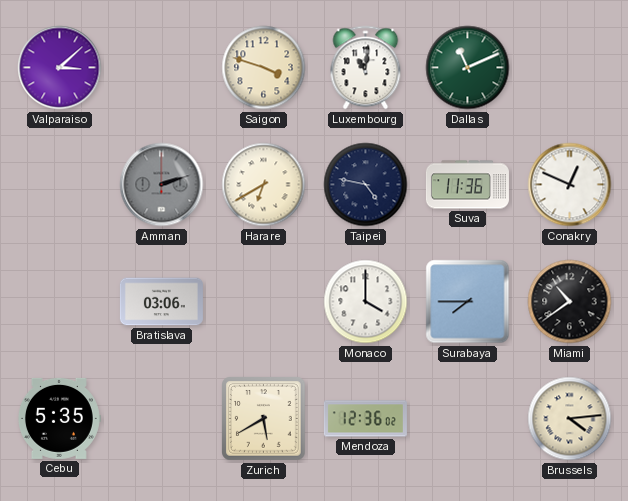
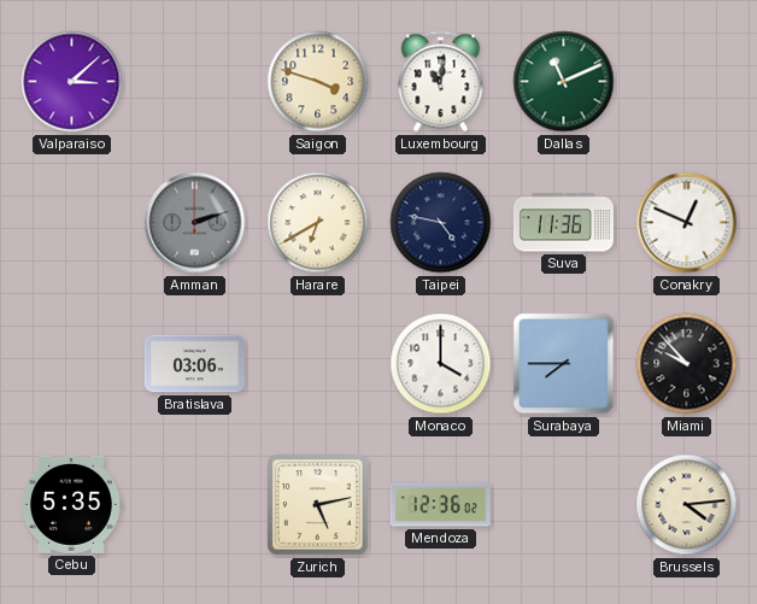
Miami: 10:39 -> 9:53 (687, 364)
Zurich: 5:40 -> 5:13 (318, 505)
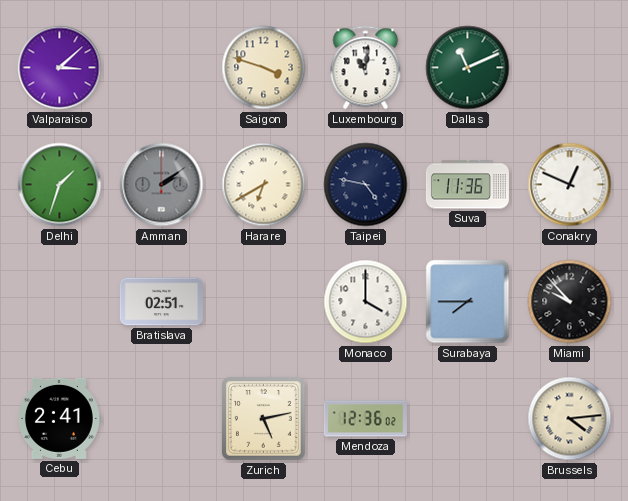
Delhi: none -> 1:33 (60, 185)
Amman: 2:12 -> 2:09 (162, 185)
Bratislava: 03:06 -> 02:51 (161, 302)
Cebu: 5:35 -> 2:41 (59, 418)
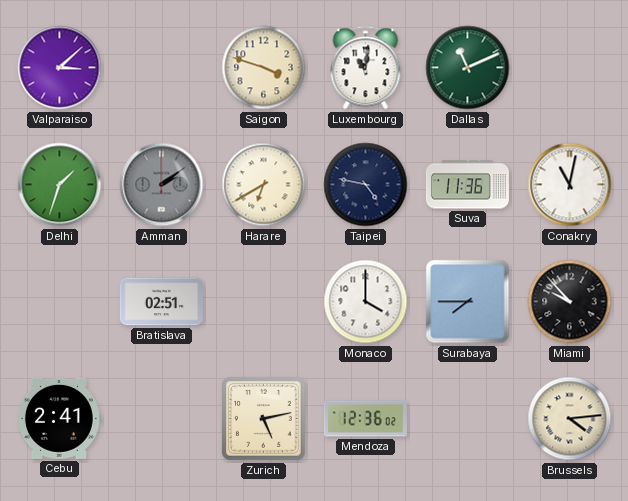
Conakry: 12:49 -> 11:02 (570, 185)
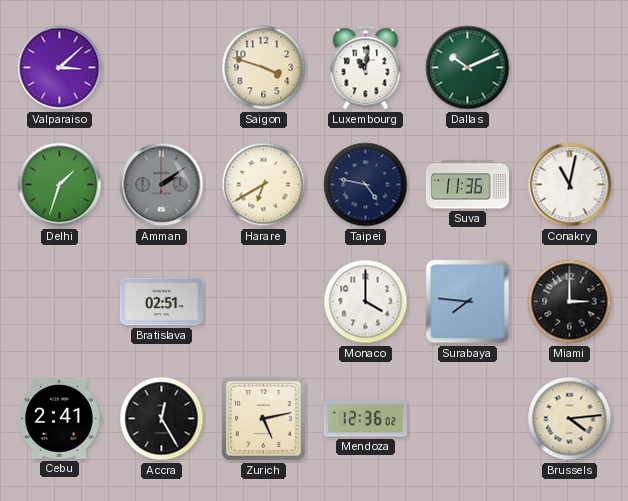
Dallas: 11:11 -> 10:11 (468, 68)
Surabaya: 7:45 -> 7:46 (468, 302)
Miami: 9:53 -> 3:00 (570, 302)
Accra: none -> 12:25 (162, 419)
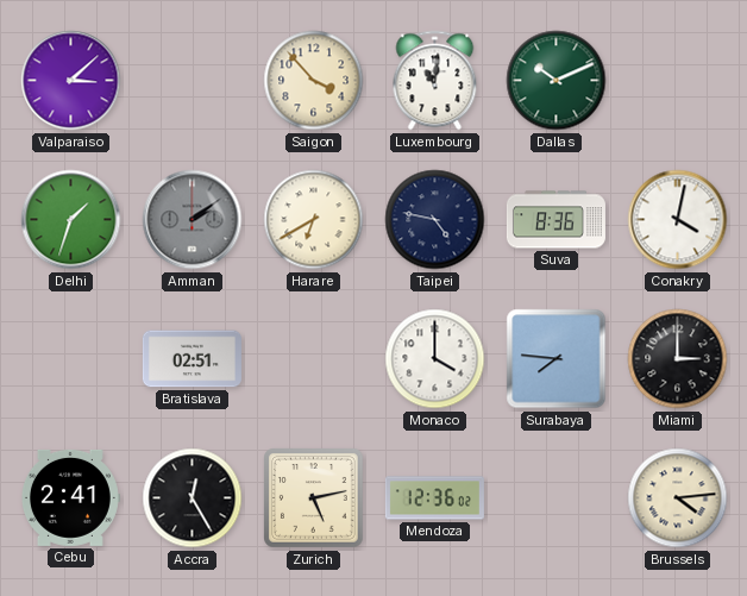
Saigon: 3:48 -> 3:53 (314, 81)
Suva: 11:36 -> 8:36 (555, 220)
Conakry: 11:02 -> 4:02 (678, 220)
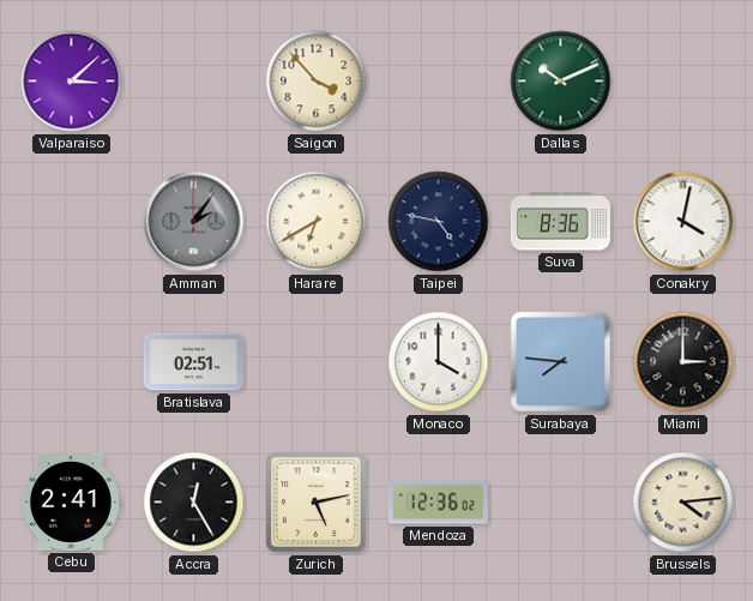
Luxembourg: 11:01 -> none (435, 81)
Delhi: 1:33 -> none (71, 220)
Amman: 2:09 -> 2:06 (194, 222)
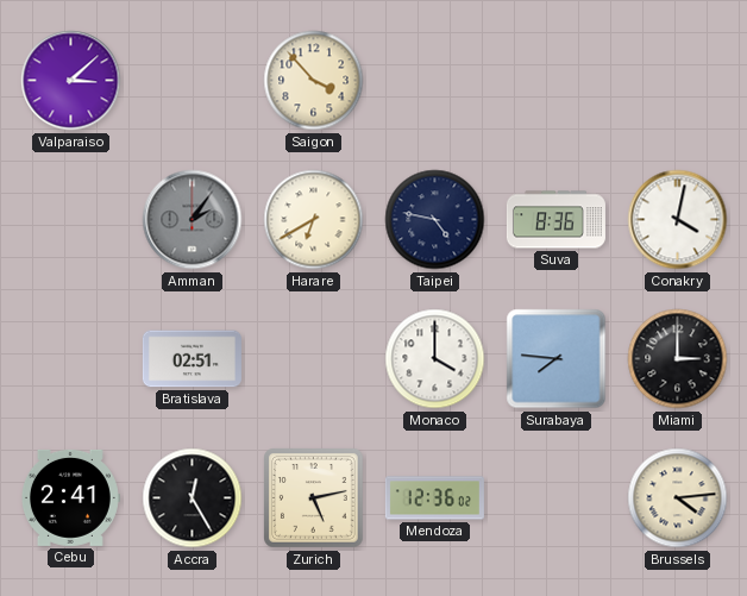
Dallas: 10:11 -> none (561, 82)
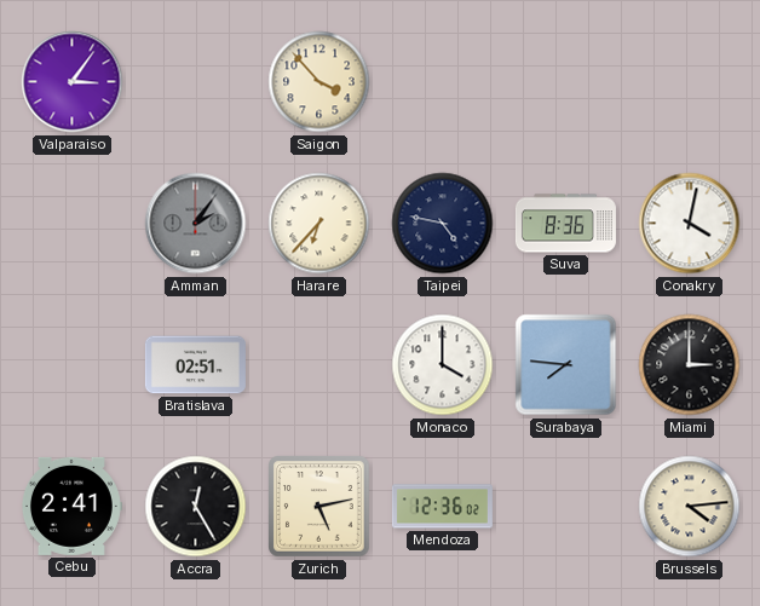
Valparaiso: 3:08 -> 3:06 (73, 82)
Harare: 6:40 -> 6:37 (319, 224)
